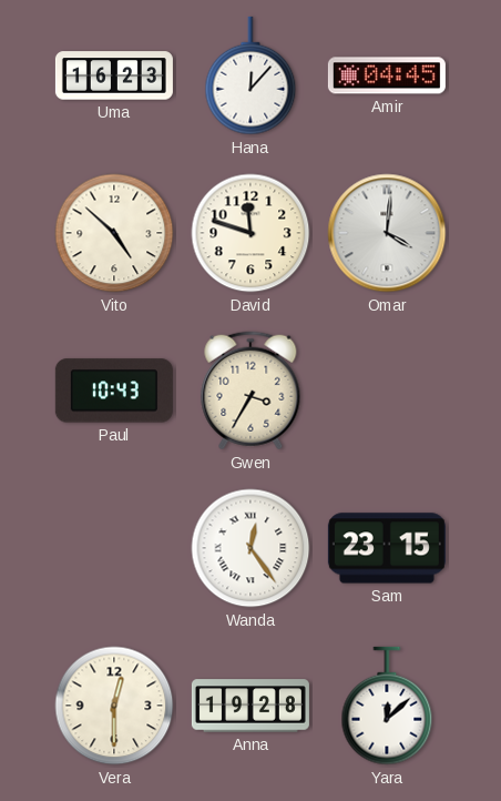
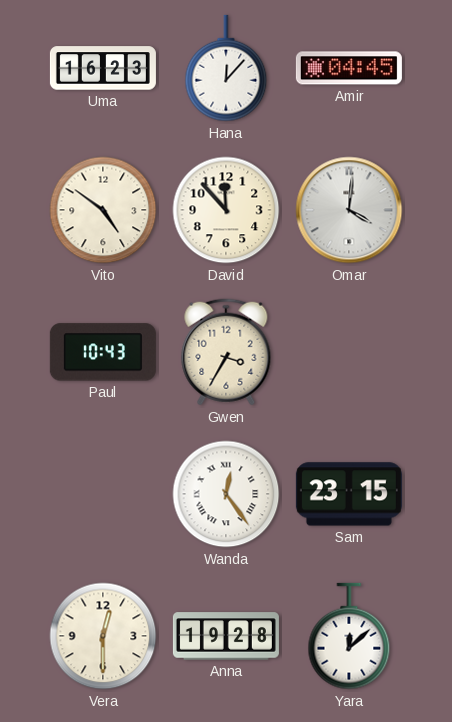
Vito: 4:52 -> 4:51 (103, 210)
David: 11:48 -> 11:53 (226, 210)
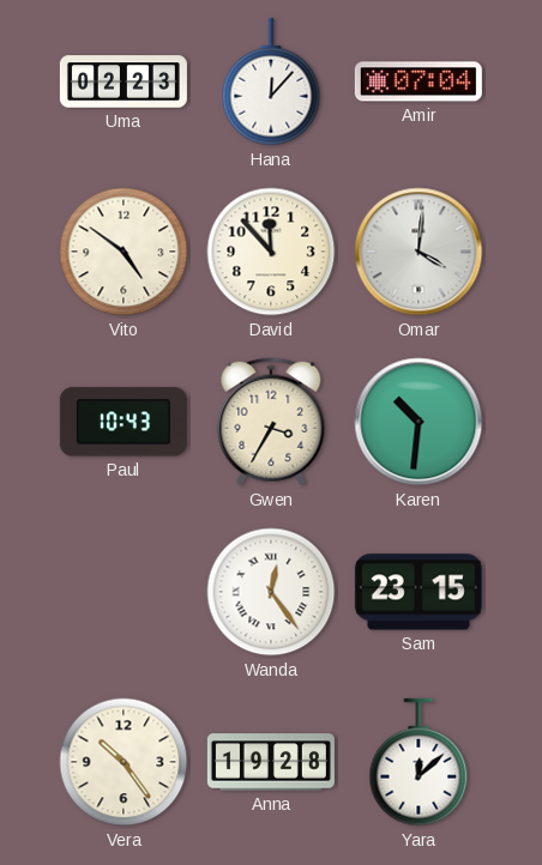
Uma: 16:23 -> 02:23 (124, 81)
Amir: 04:45 -> 07:04 (418, 81)
Karen: none -> 10:31 (418, 422)
Vera: 12:30 -> 10:24 (124, 762)
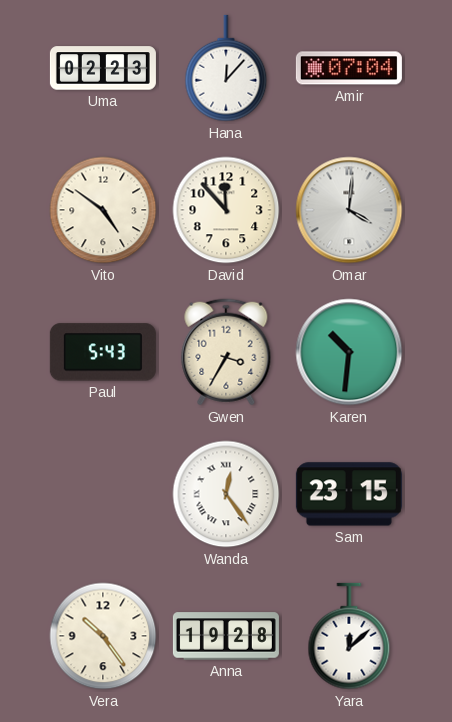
Paul: 10:43 -> 5:43 (103, 352)
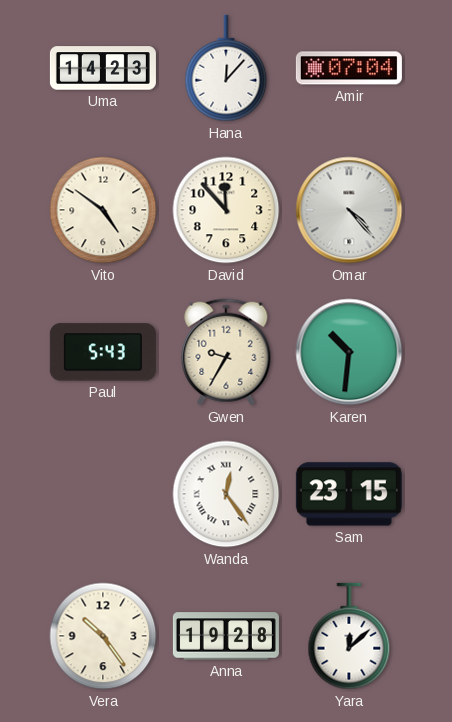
Uma: 02:23 -> 14:23 (103, 68)
Omar: 4:01 -> 4:23 (349, 210)
Gwen: 3:35 -> 9:35 (226, 352)
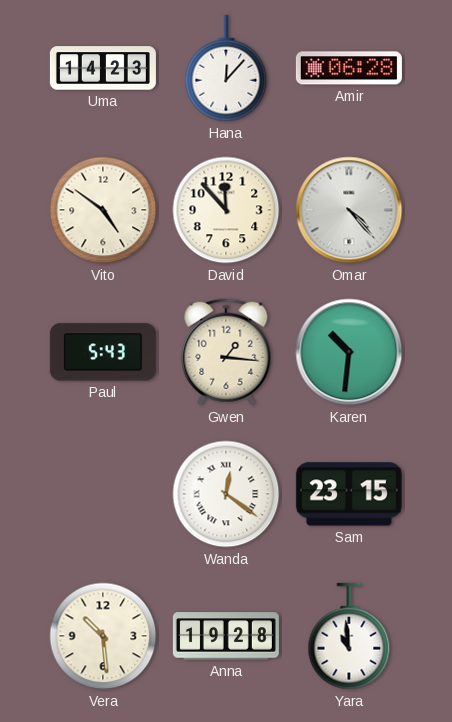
Amir: 07:04 -> 06:28 (349, 68)
Gwen: 9:35 -> 1:16 (226, 352)
Wanda: 12:24 -> 12:21 (226, 494)
Vera: 10:24 -> 10:29 (103, 636)
Yara: 12:08 -> 10:59 (349, 636)
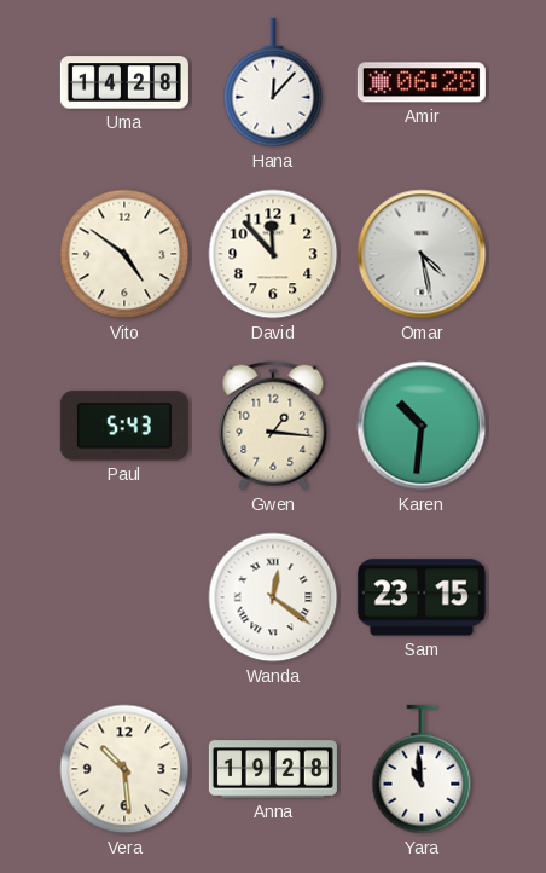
Uma: 14:23 -> 14:28 (124, 82)
Omar: 4:23 -> 4:28 (422, 254)
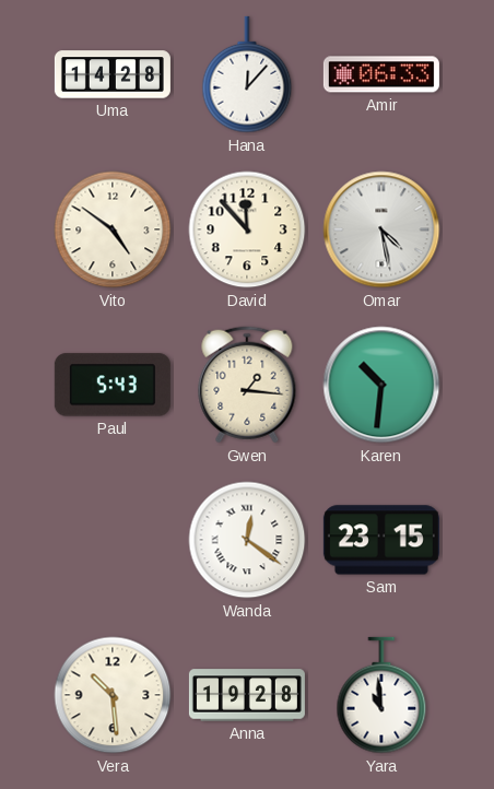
Amir: 06:28 -> 06:33 (381, 74)
